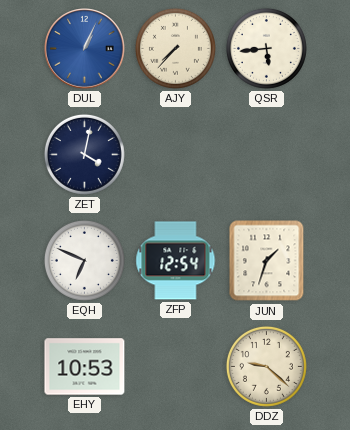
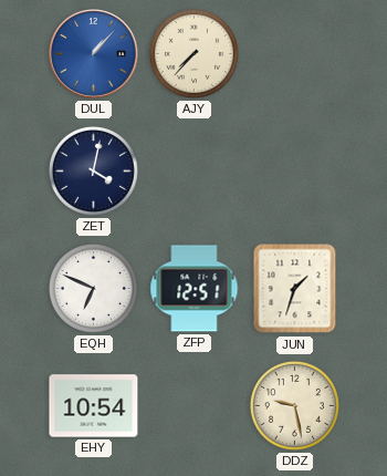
DUL: 1:04 -> 1:07 (94, 54)
QSR: 5:44 -> none (266, 48)
ZFP: 12:54 -> 12:51 (195, 289)
EHY: 10:53 -> 10:54 (94, 406)
DDZ: 9:22 -> 9:28 (294, 405)
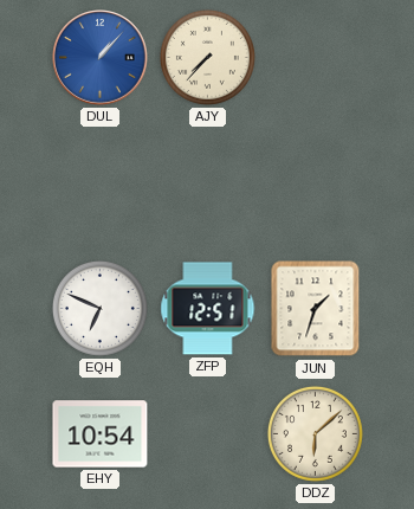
ZET: 4:02 -> none (93, 170)
DDZ: 9:28 -> 6:08 (315, 433)
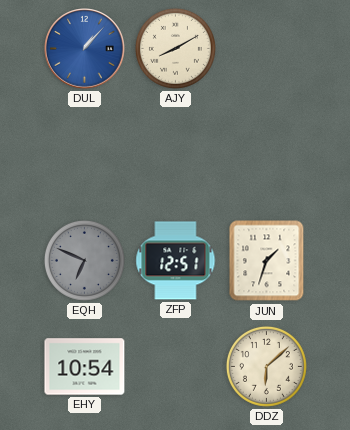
AJY: 7:37 -> 8:10 (175, 48)
EQH dial: white -> grey (84, 260)
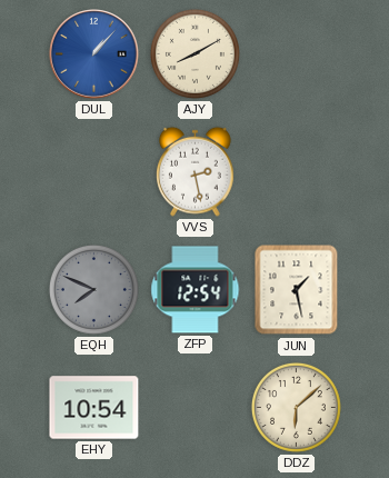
VVS: none -> 2:28 (196, 171)
EQH: 6:49 -> 7:49 (93, 289)
ZFP: 12:51 -> 12:54 (196, 290)
JUN: 1:33 -> 1:28 (297, 290)
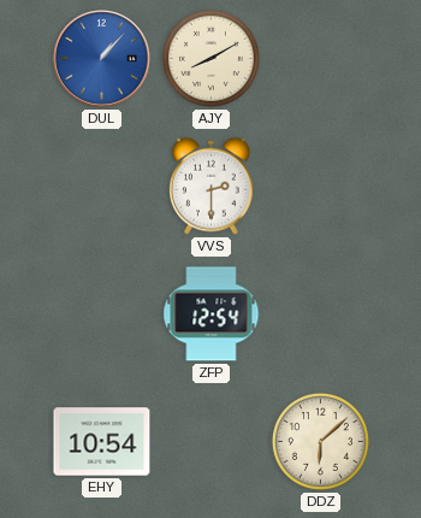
VVS: 2:28 -> 2:30 (212, 186)
EQH: 7:49 -> none (93, 289)
JUN: 1:28 -> none (297, 290)
